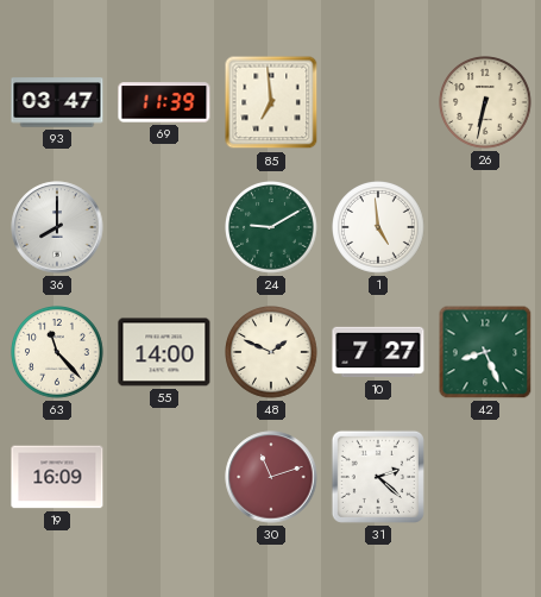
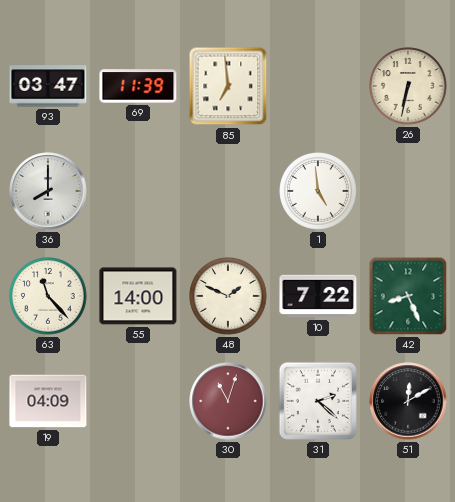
24: 9:10 -> none (271, 227)
10: 7:27 -> 7:22 (318, 296)
19: 16:09 -> 04:09 (48, 401)
30: 11:12 -> 11:03 (228, 401)
51: none -> 12:10 (408, 401)
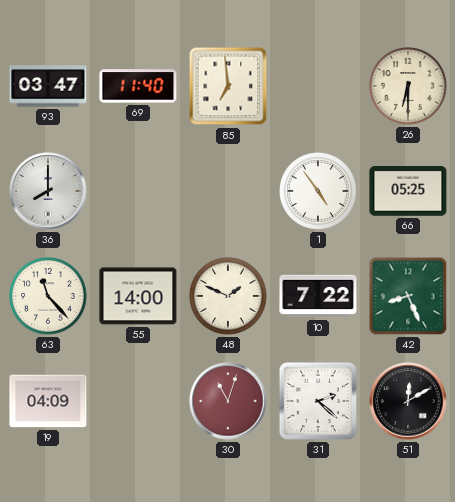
69: 11:39 -> 11:40 (138, 86)
26: 6:32 -> 6:30 (408, 86)
1: 4:59 -> 4:54 (318, 191)
66: none -> 05:25 (408, 191)
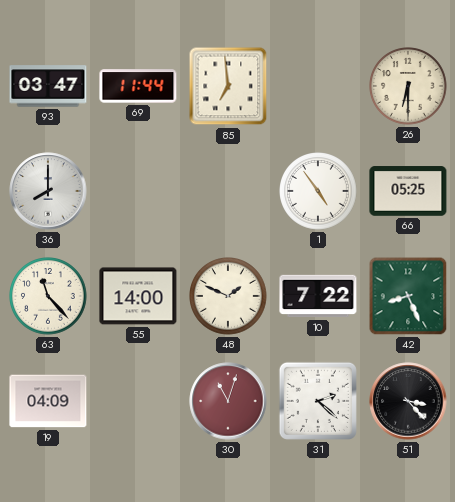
69: 11:40 -> 11:44 (138, 86)
51: 12:10 -> 3:23 (408, 401)
